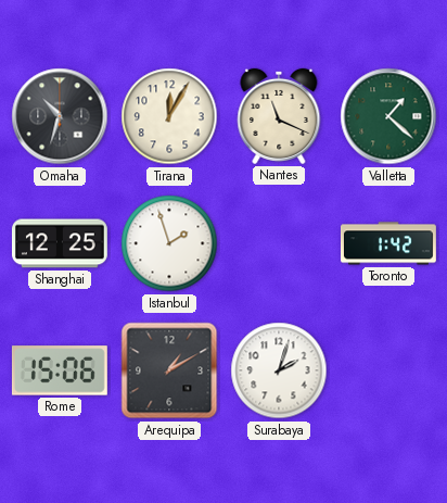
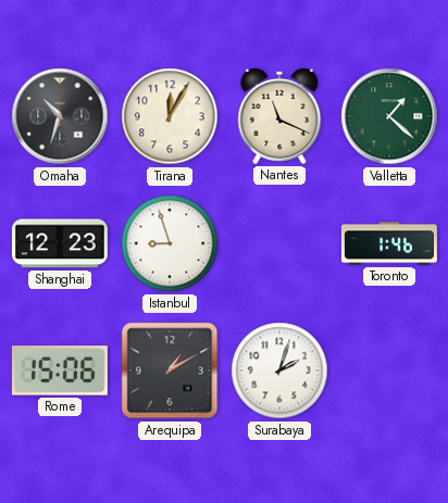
Shanghai: 12:25 -> 12:23 (60, 243)
Istanbul: 1:57 -> 8:57 (170, 243)
Toronto: 1:42 -> 1:46 (389, 243)
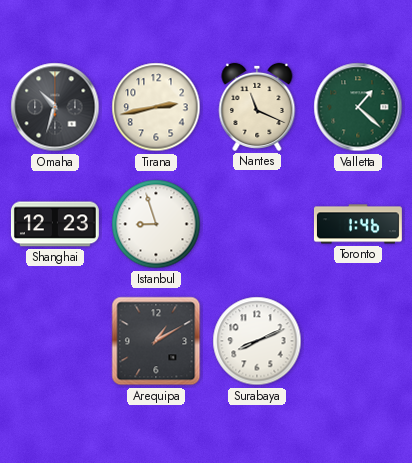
Tirana: 12:05 -> 2:43 (156, 107)
Rome: 15:06 -> none (60, 370)
Surabaya: 2:03 -> 8:11 (257, 341)
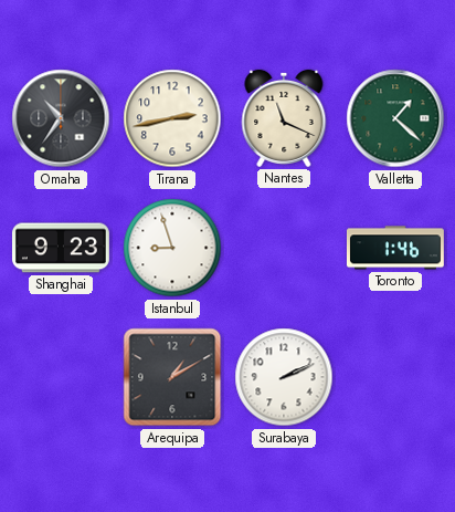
Omaha: 10:33 -> 10:36 (61, 118)
Shanghai: 12:23 -> 9:23 (61, 248)
Surabaya: 8:11 -> 2:11 (284, 377)
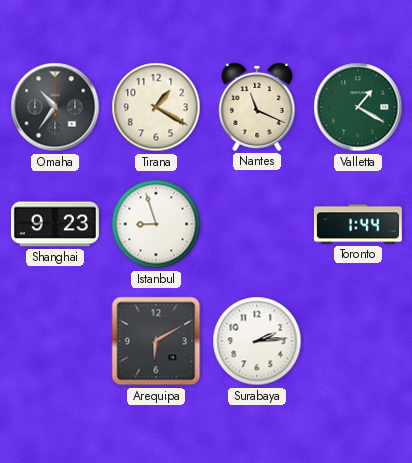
Tirana: 2:43 -> 1:20 (156, 107)
Valletta: 1:22 -> 1:20 (358, 107)
Toronto: 1:46 -> 1:44 (358, 224)
Arequipa: 1:10 -> 6:10 (156, 341)
Surabaya: 2:11 -> 2:14 (257, 341)
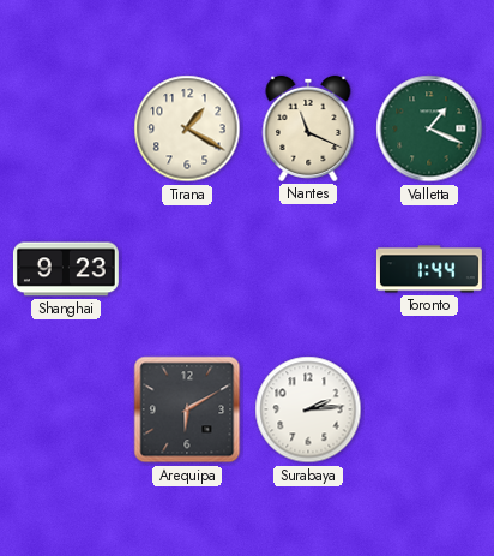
Omaha: 10:36 -> none (55, 107)
Valletta: 1:20 -> 1:19 (429, 128)
Istanbul: 8:57 -> none (156, 224)
